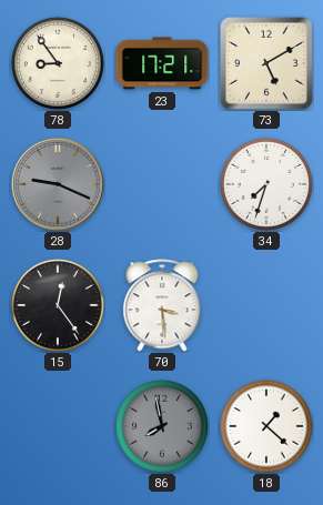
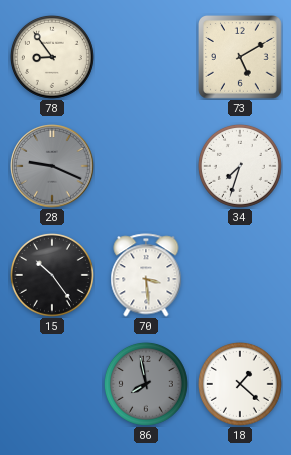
23: 17:21 -> none (162, 63)
15: 12:24 -> 10:24 (52, 275)
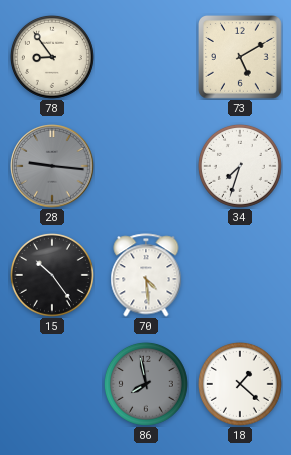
28: 9:19 -> 9:16 (52, 166)
70: 3:29 -> 4:29 (146, 275)
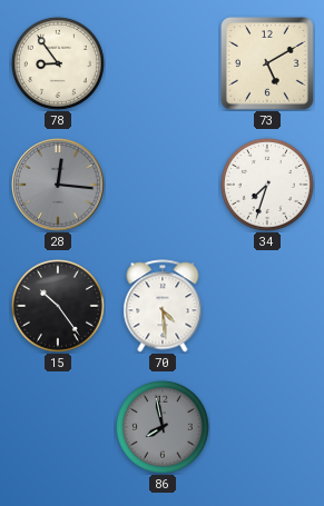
28: 9:16 -> 12:16 (58, 185)
18: 1:22 -> none (240, 384)
